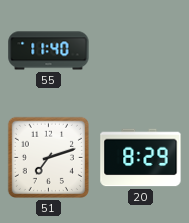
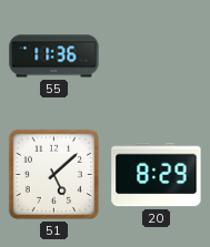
55: 11:40 -> 11:36 (54, 56)
51: 7:12 -> 5:08 (53, 174)
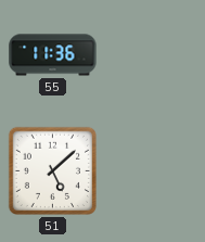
20: 8:29 -> none (157, 175)
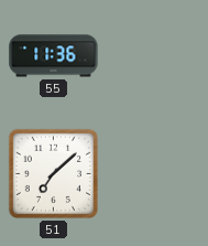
51: 5:08 -> 7:08 (53, 173)
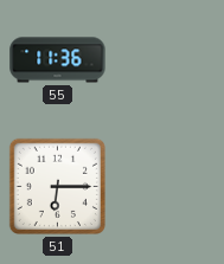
51: 7:08 -> 6:15 (57, 186)
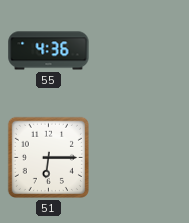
55: 11:36 -> 4:36 (49, 51)
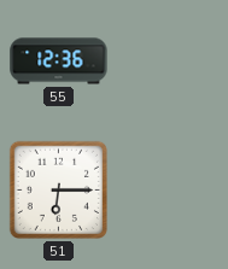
55: 4:36 -> 12:36 (59, 62)
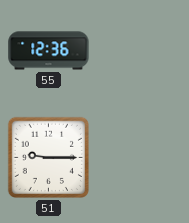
51: 6:15 -> 9:15 (48, 157)
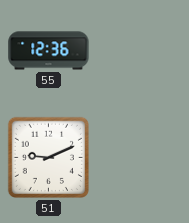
51: 9:15 -> 9:11 (48, 157)
